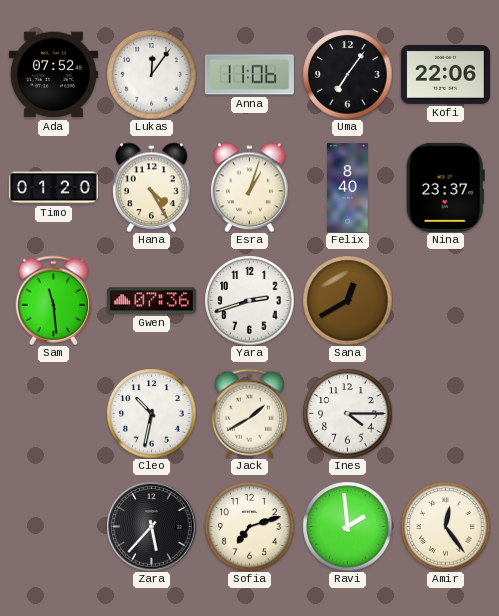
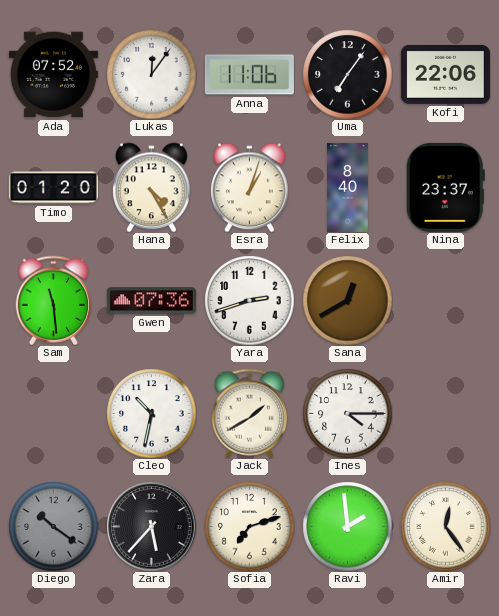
Diego: none -> 10:21 (53, 526)
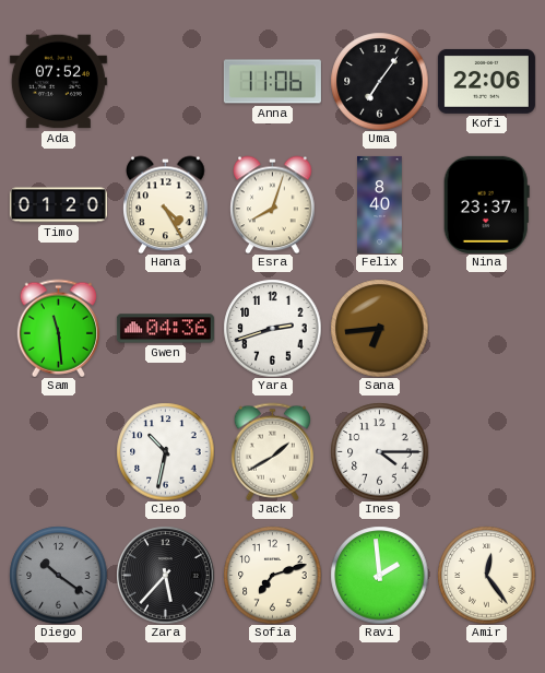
Lukas: 12:06 -> none (151, 74)
Esra: 1:03 -> 8:03 (273, 204)
Gwen: 07:36 -> 04:36 (165, 329)
Sana: 12:40 -> 6:44 (379, 328)
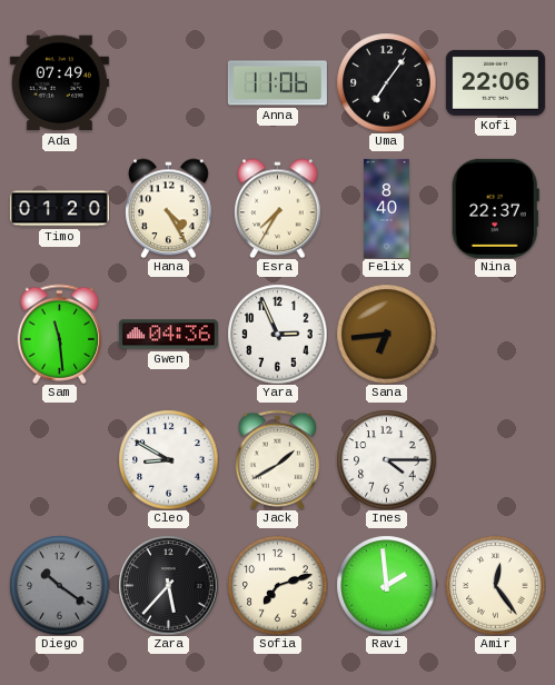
Ada: 07:52 -> 07:49 (59, 83)
Esra: 8:03 -> 7:35 (278, 208)
Nina: 23:37 -> 22:37 (495, 208)
Yara: 2:42 -> 2:56 (277, 334)
Cleo: 10:32 -> 8:50 (168, 459)
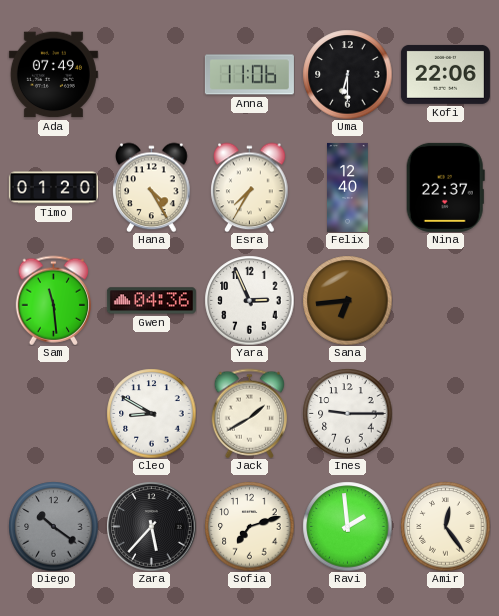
Uma: 7:06 -> 6:30 (347, 74)
Felix: 8:40 -> 12:40 (348, 187)
Ines: 4:15 -> 9:15 (347, 413)
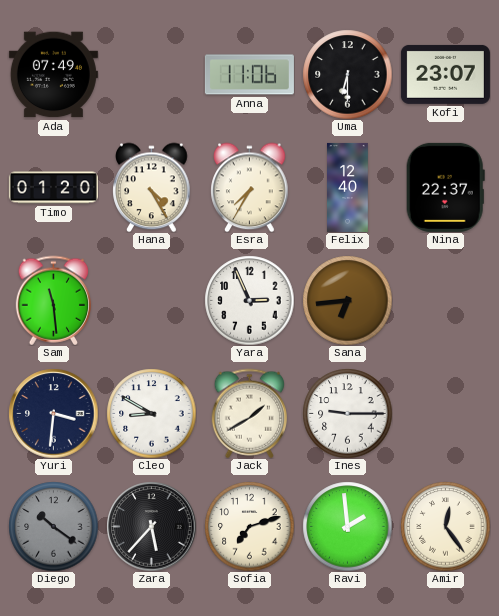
Kofi: 22:06 -> 23:07 (445, 74)
Gwen: 04:36 -> none (151, 301)
Yuri: none -> 3:31 (53, 413)
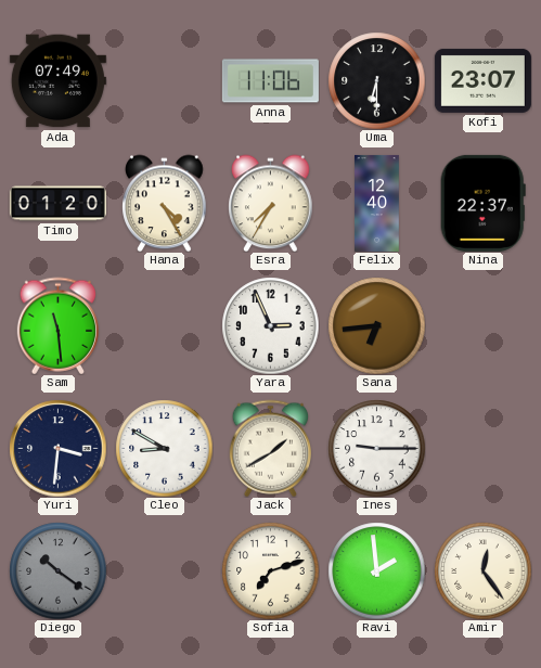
Zara: 5:37 -> none (151, 526)
